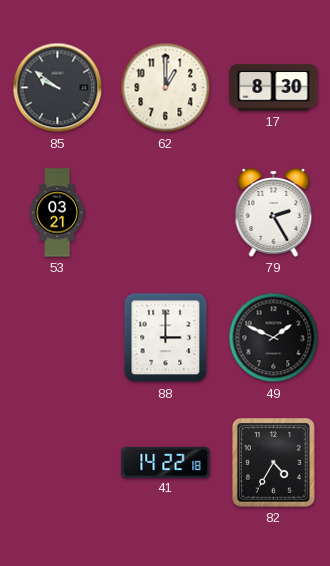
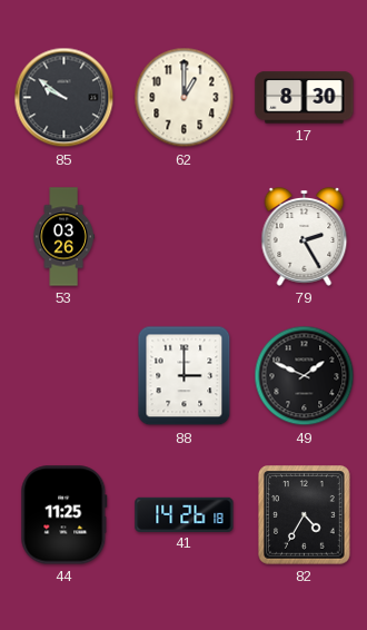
53: 03:21 -> 03:26 (63, 237)
44: none -> 11:25 (65, 515)
41: 14:22 -> 14:26 (185, 514)
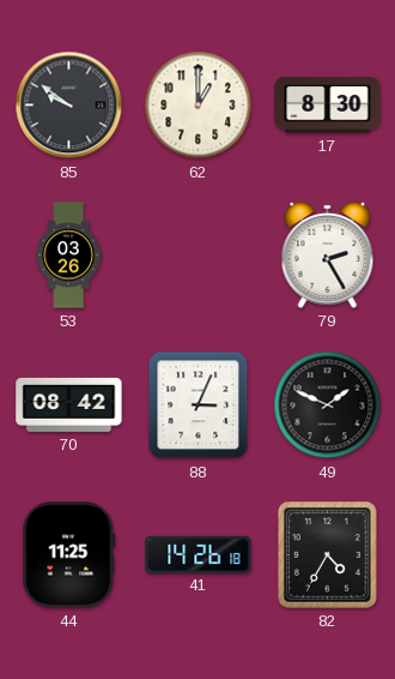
70: none -> 08:42 (69, 404)
88: 3:00 -> 3:04 (199, 405)
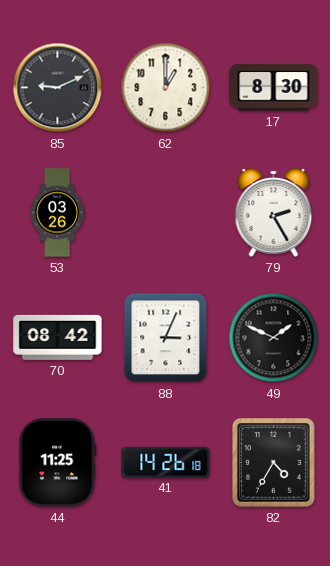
85: 9:51 -> 9:11 (58, 88)
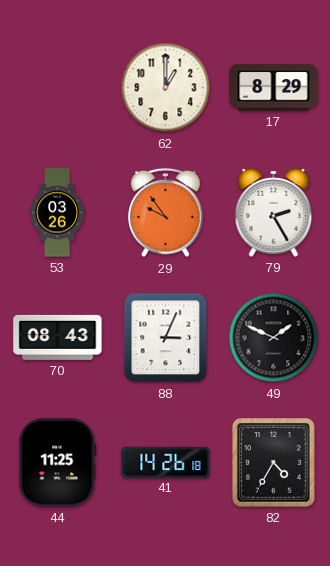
85: 9:11 -> none (58, 88)
17: 8:30 -> 8:29 (274, 88)
29: none -> 9:54 (166, 213)
70: 08:42 -> 08:43 (58, 337)
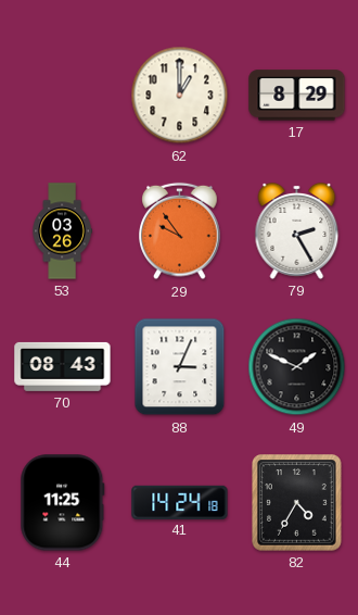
41: 14:26 -> 14:24 (180, 502)
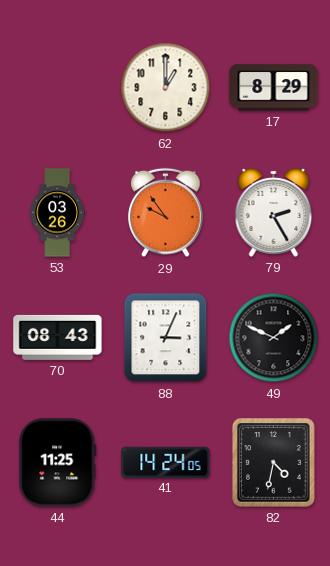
41: 14:24:18 -> 14:24:05 (166, 462)
82: 4:35 -> 4:32 (274, 463)
